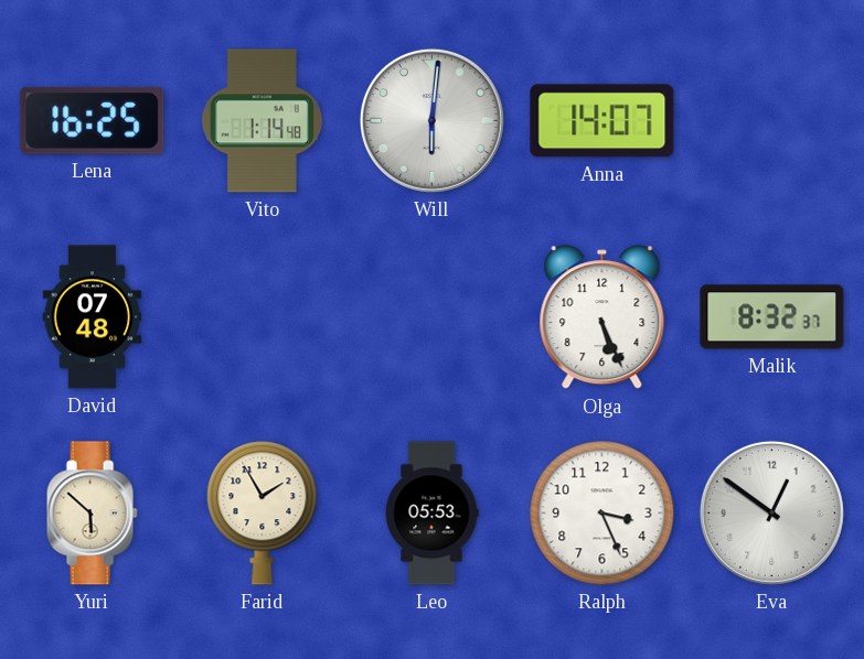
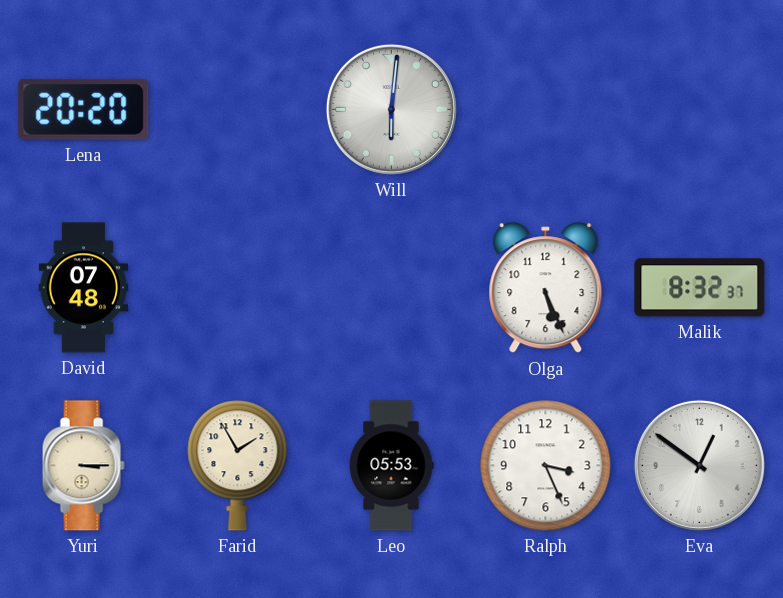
Lena: 16:25 -> 20:20 (84, 109)
Vito: 1:14 -> none (262, 121)
Anna: 14:07 -> none (602, 121)
Yuri: 5:52 -> 3:15 (83, 466)
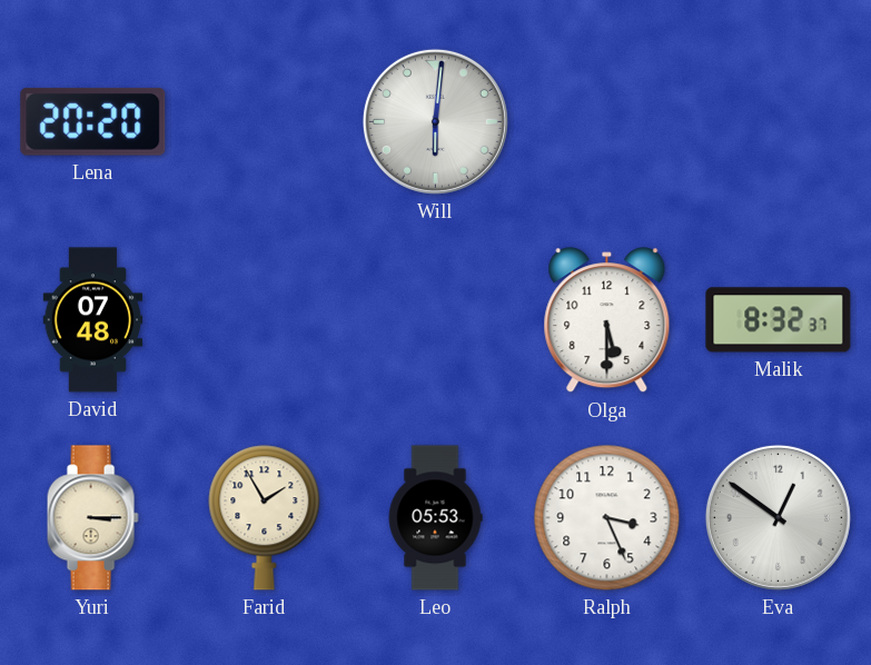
Olga: 5:26 -> 5:30 (607, 320)
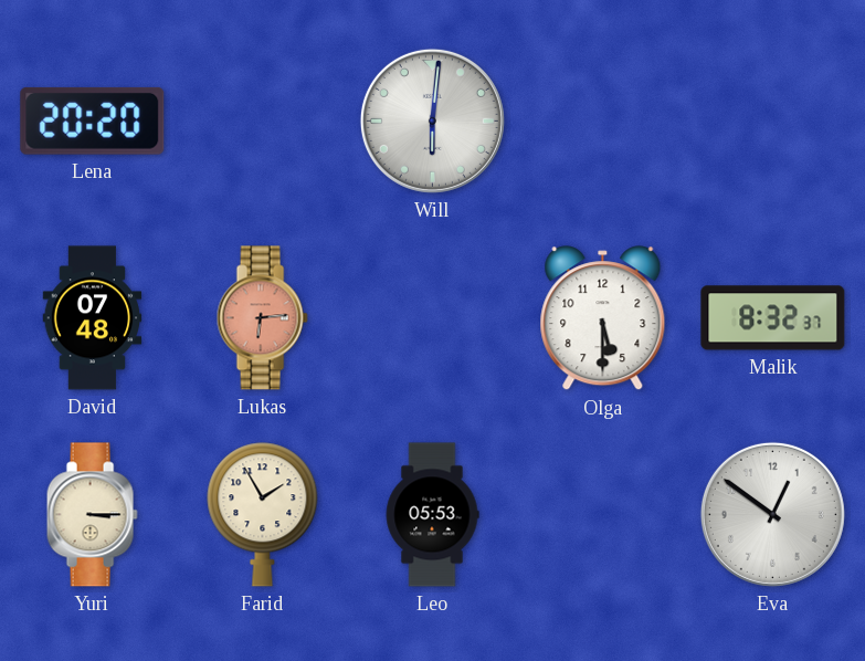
Lukas: none -> 6:14 (262, 318)
Ralph: 3:26 -> none (607, 518)
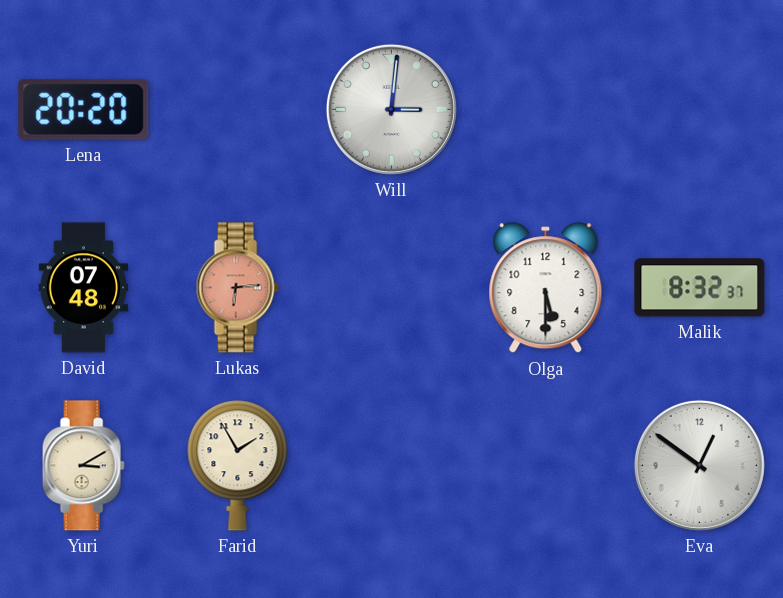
Will: 6:01 -> 3:01 (391, 109)
Yuri: 3:15 -> 3:10 (83, 466)
Leo: 05:53 -> none (432, 515)
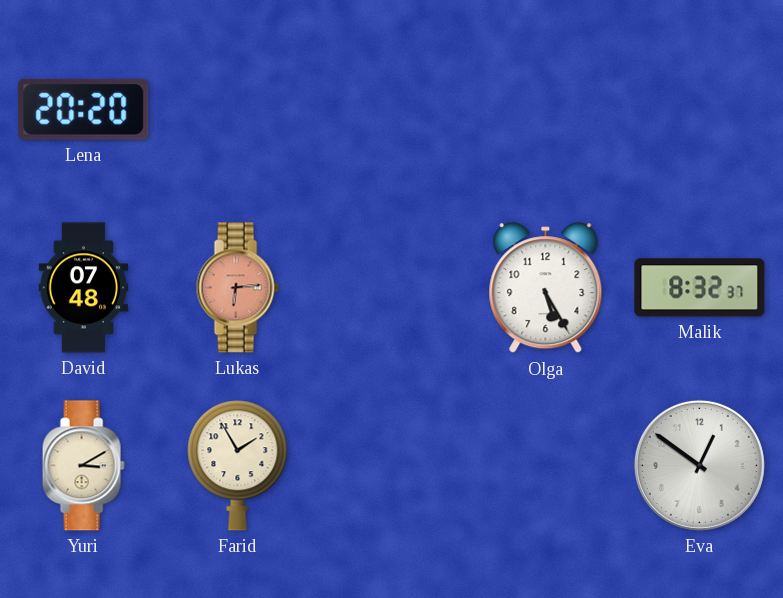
Will: 3:01 -> none (391, 109)
Olga: 5:30 -> 5:25 (546, 288)
